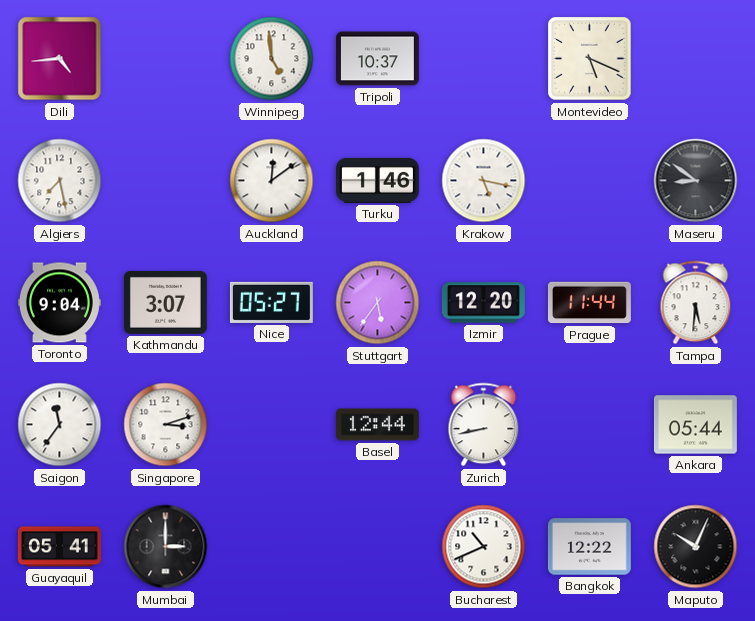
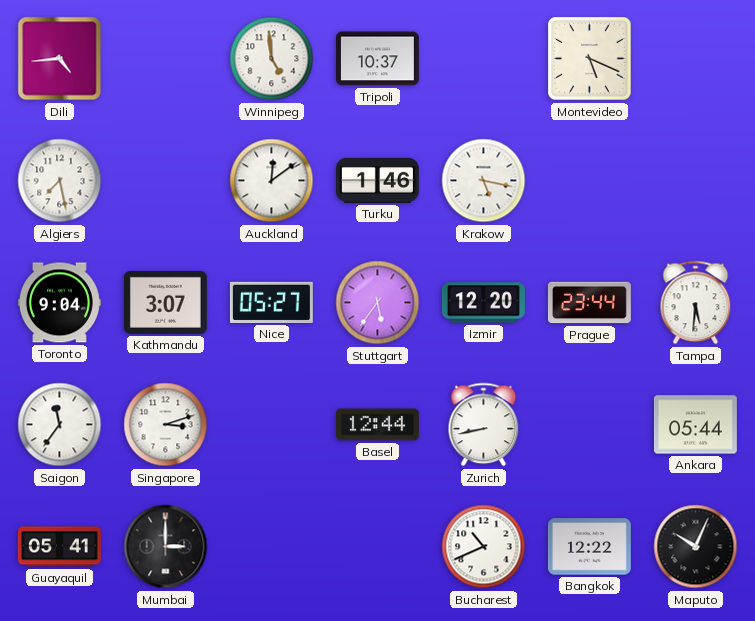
Maseru: 8:51 -> none (696, 181)
Prague: 11:44 -> 23:44 (589, 303)
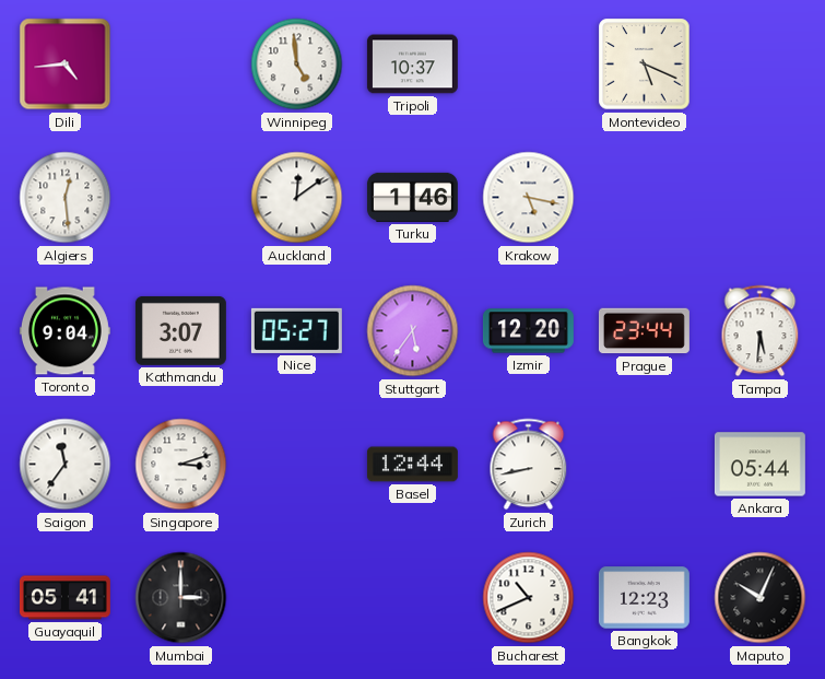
Algiers: 7:28 -> 12:29 (66, 198)
Bangkok: 12:22 -> 12:23 (644, 598)
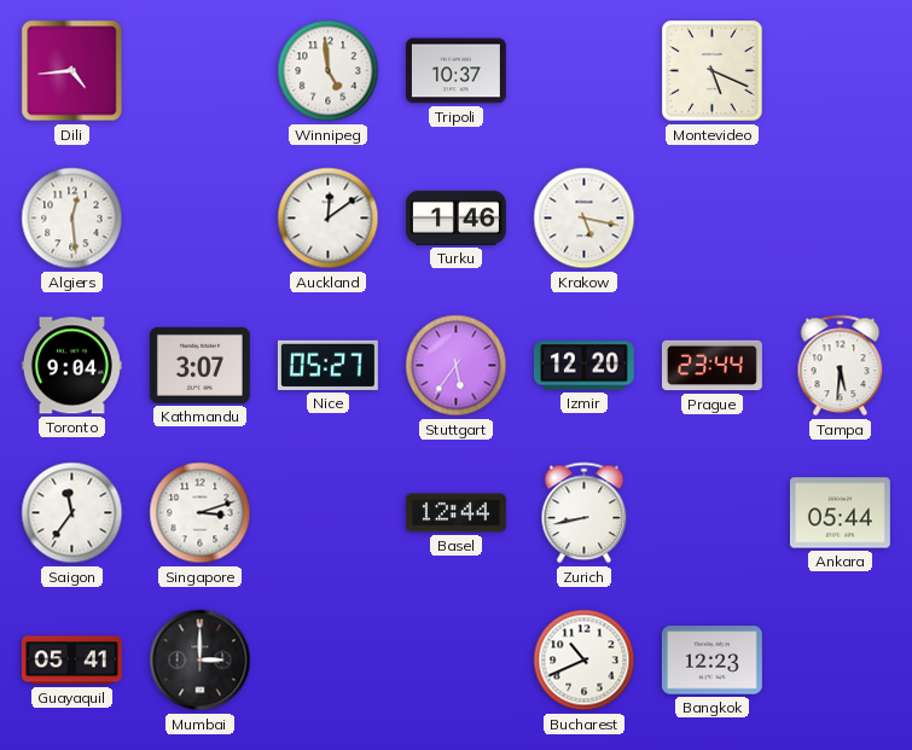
Maputo: 10:04 -> none (761, 598)
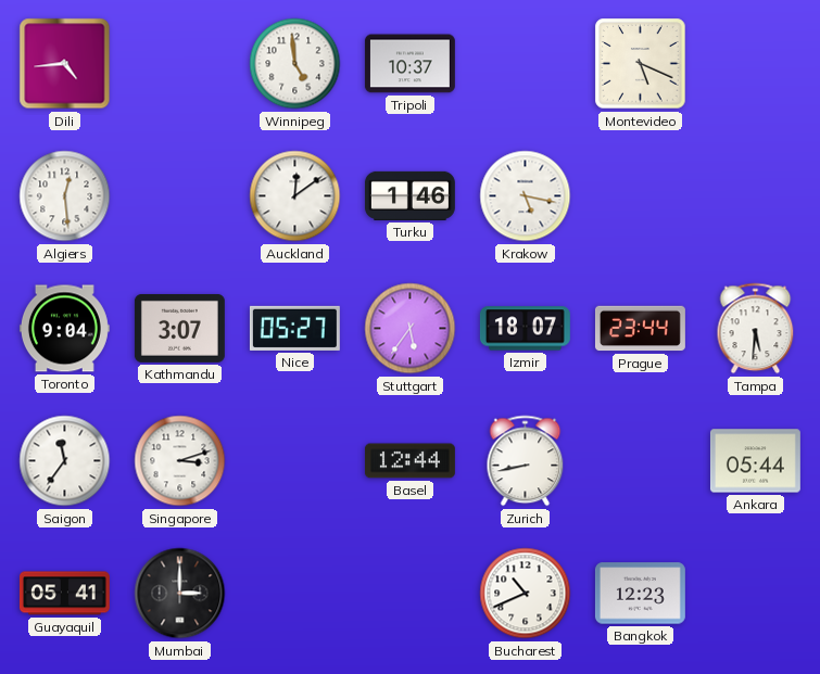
Izmir: 12:20 -> 18:07 (525, 329)
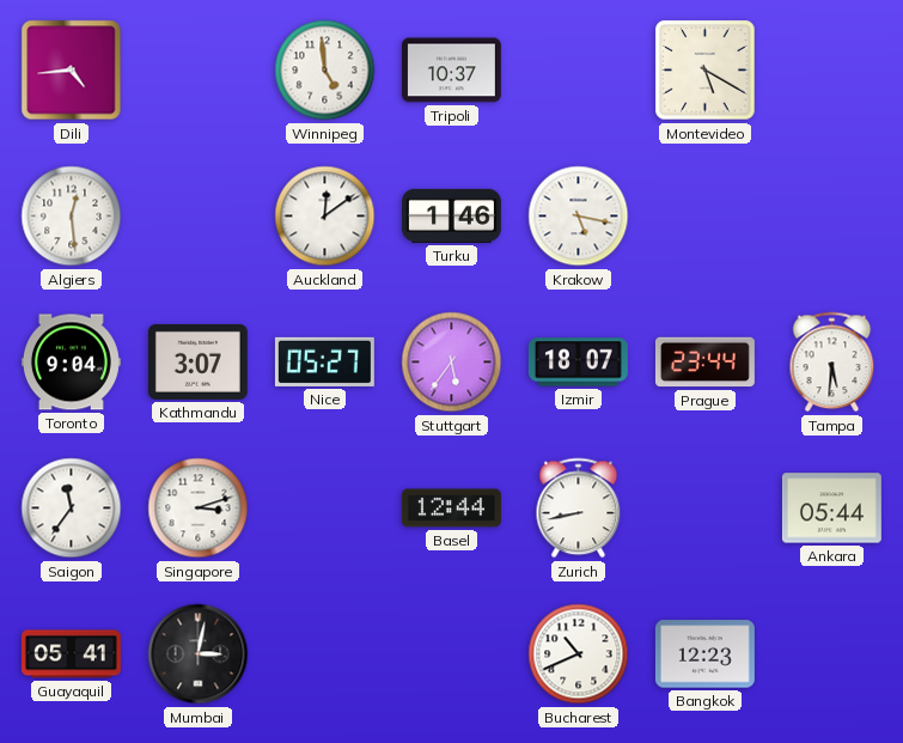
Montevideo: 5:19 -> 5:20 (706, 71)
Mumbai: 3:00 -> 3:02 (199, 654)
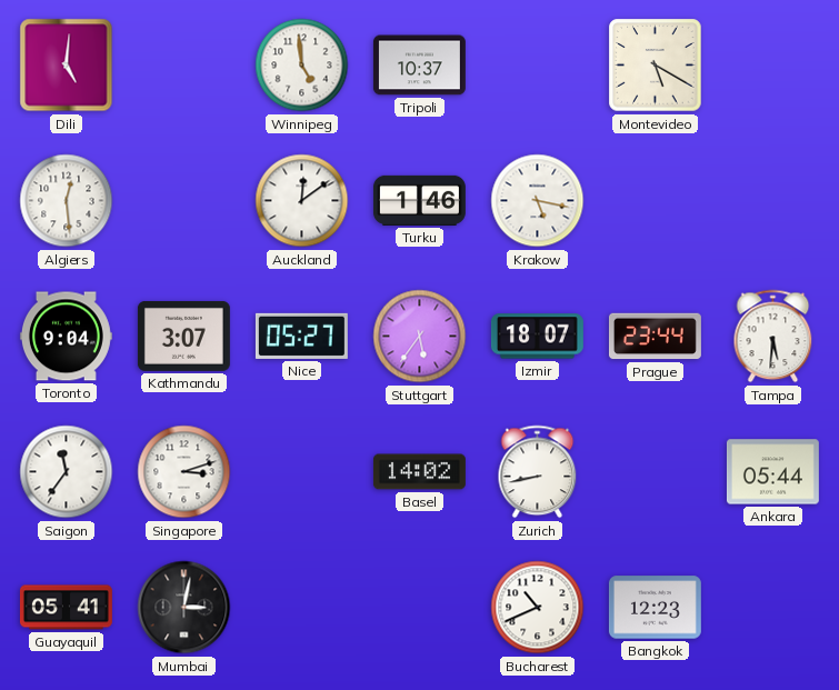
Dili: 4:44 -> 5:01 (67, 66)
Basel: 12:44 -> 14:02 (419, 472)
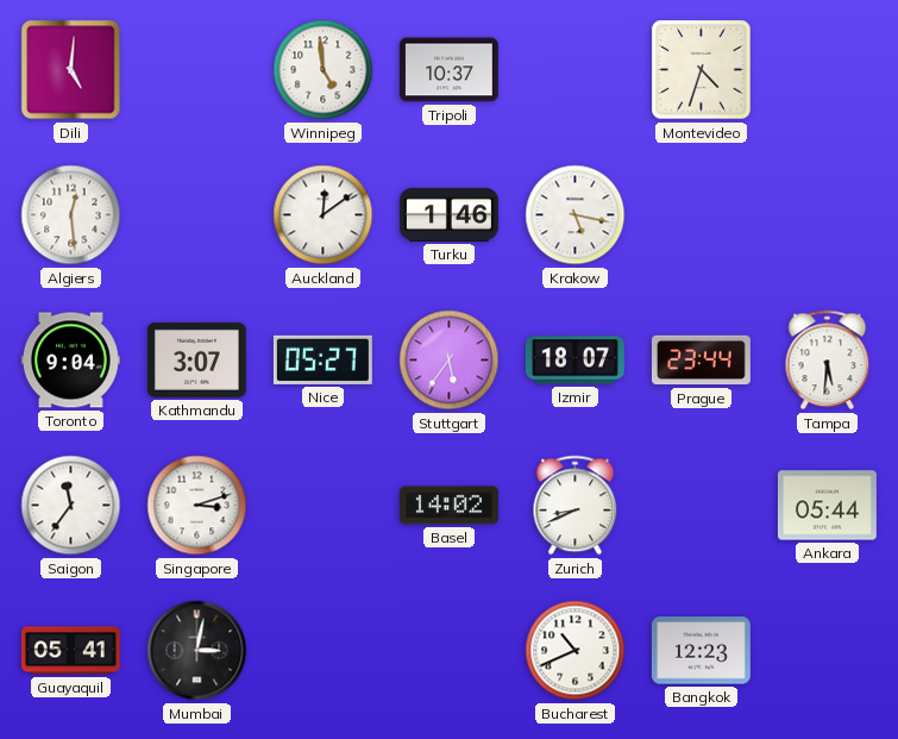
Montevideo: 5:20 -> 4:33 (702, 70)
Zurich: 8:43 -> 8:41 (576, 506)
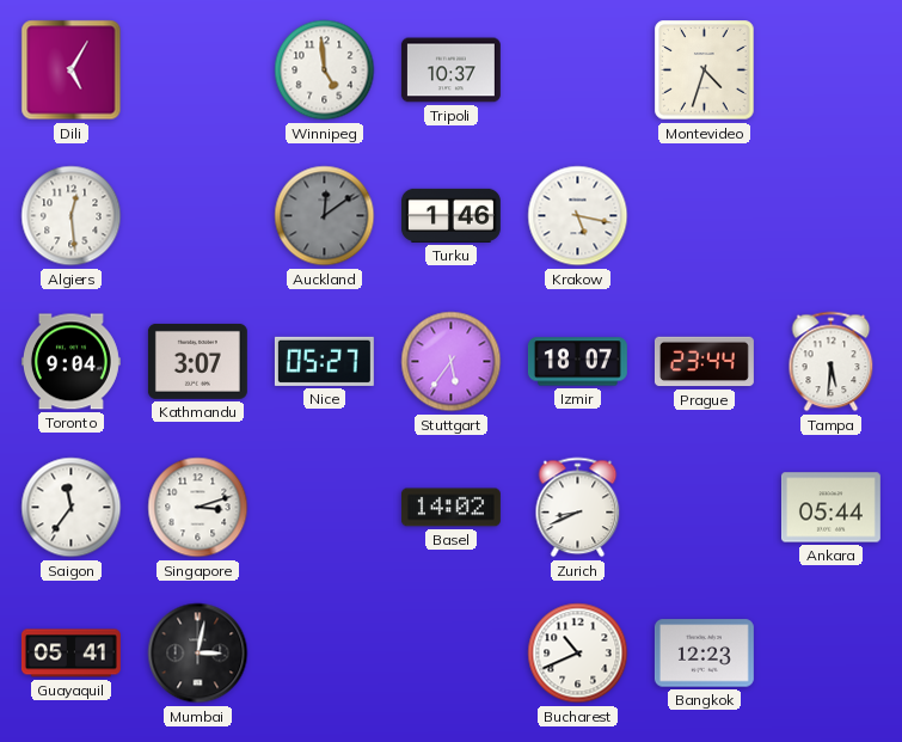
Dili: 5:01 -> 5:05 (72, 70)
Auckland dial: white -> grey (325, 216)
